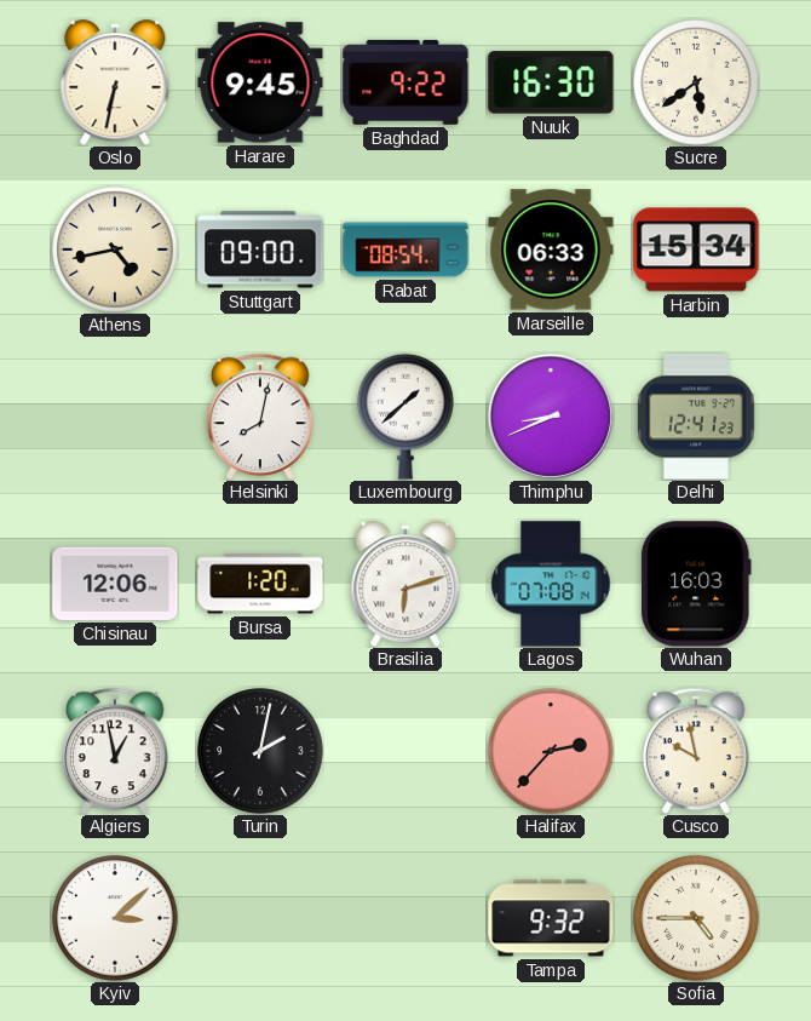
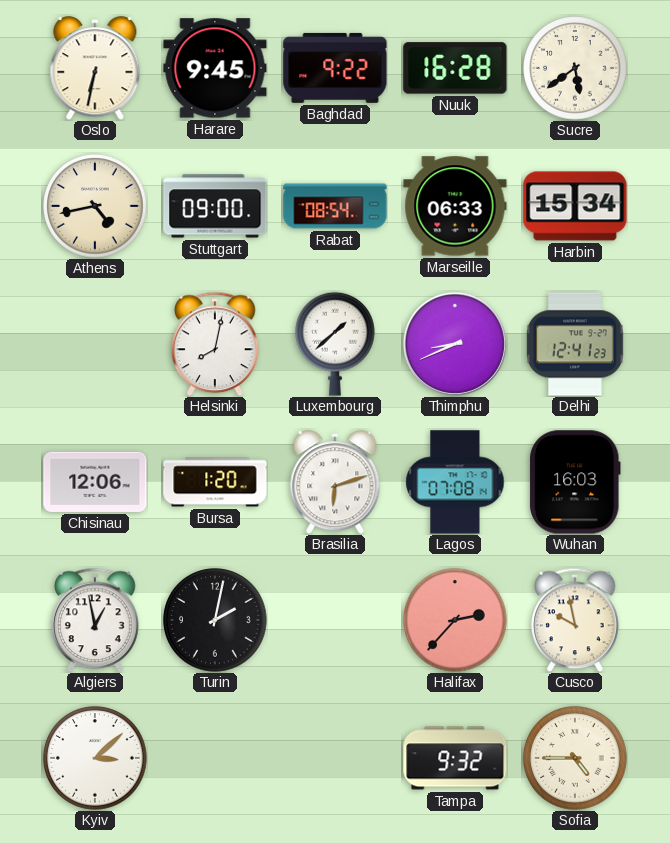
Nuuk: 16:30 -> 16:28 (455, 68)
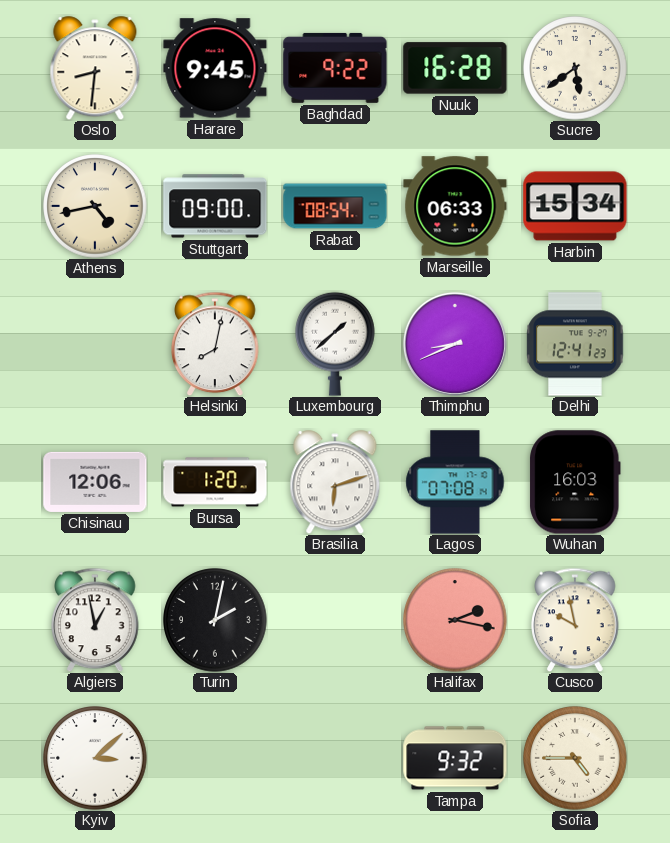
Oslo: 6:32 -> 8:31 (95, 68)
Halifax: 2:37 -> 2:17 (455, 620)
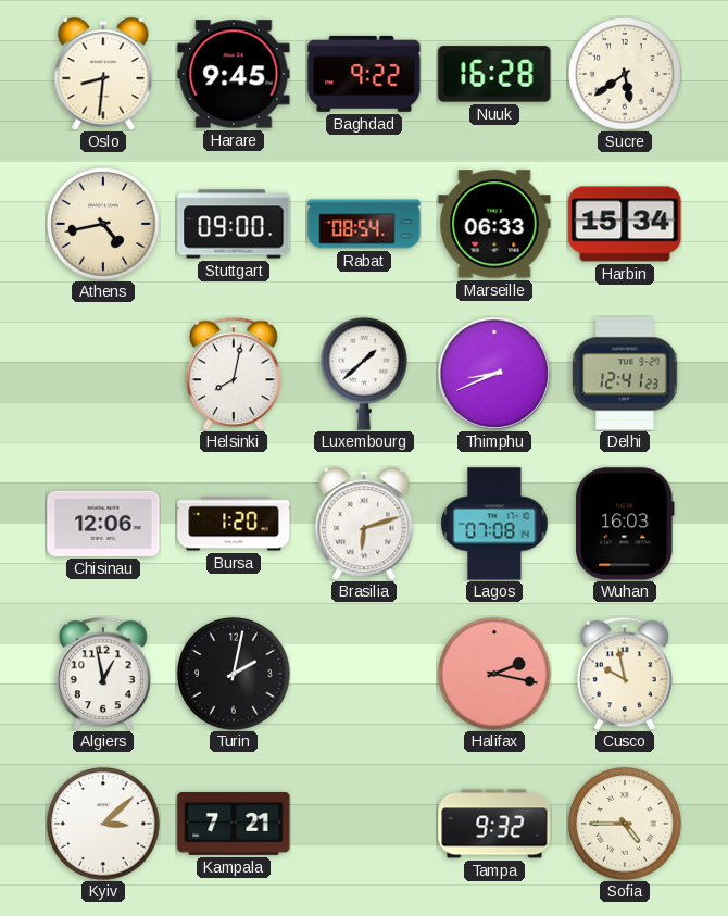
Kampala: none -> 7:21 (234, 824)
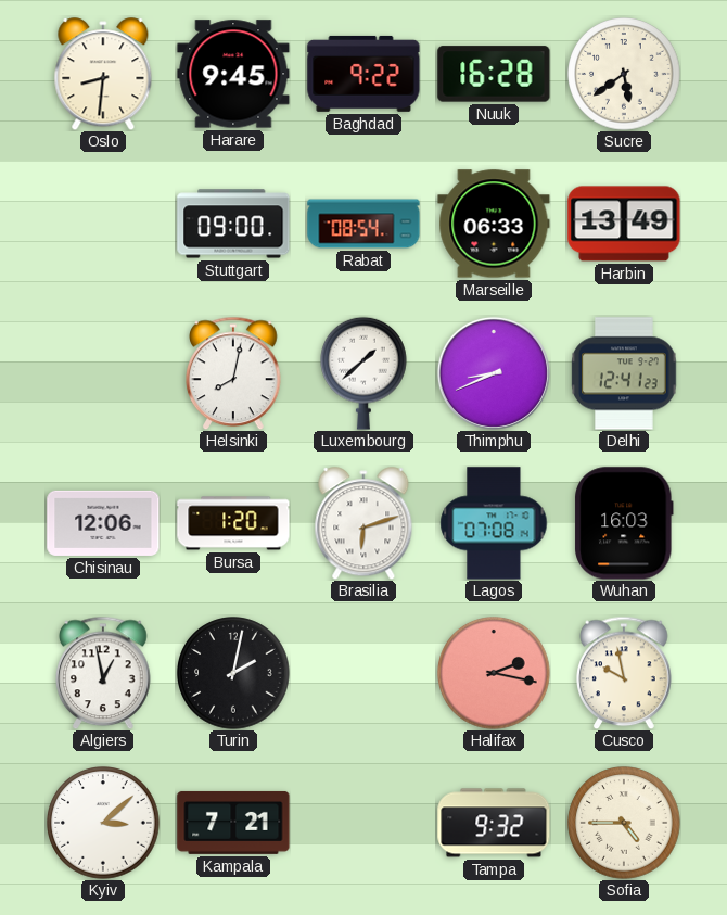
Athens: 4:43 -> none (103, 224)
Harbin: 15:34 -> 13:49 (624, 224)
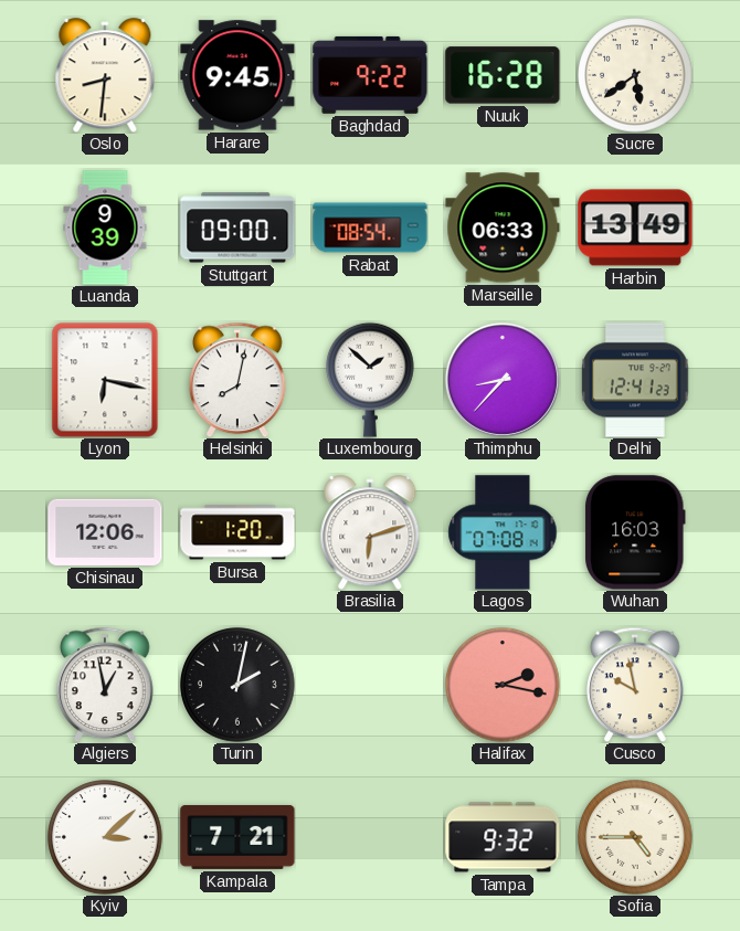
Luanda: none -> 9:39 (105, 228)
Lyon: none -> 6:17 (105, 380)
Luxembourg: 1:38 -> 1:52 (371, 380)
Thimphu: 8:41 -> 8:37 (503, 380)
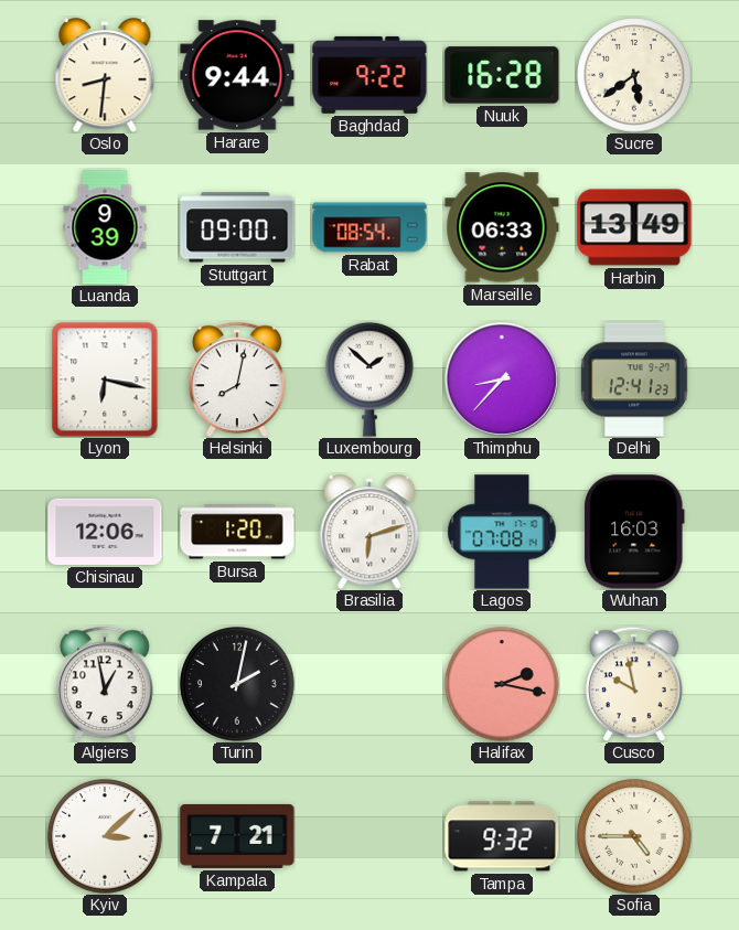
Harare: 9:45 -> 9:44 (237, 75)
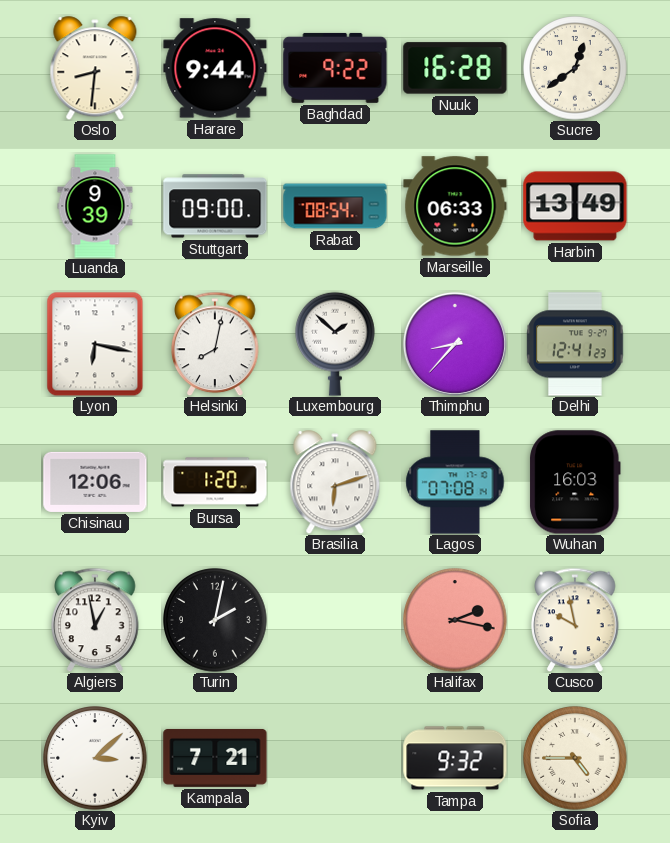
Sucre: 5:39 -> 12:39 (575, 68)
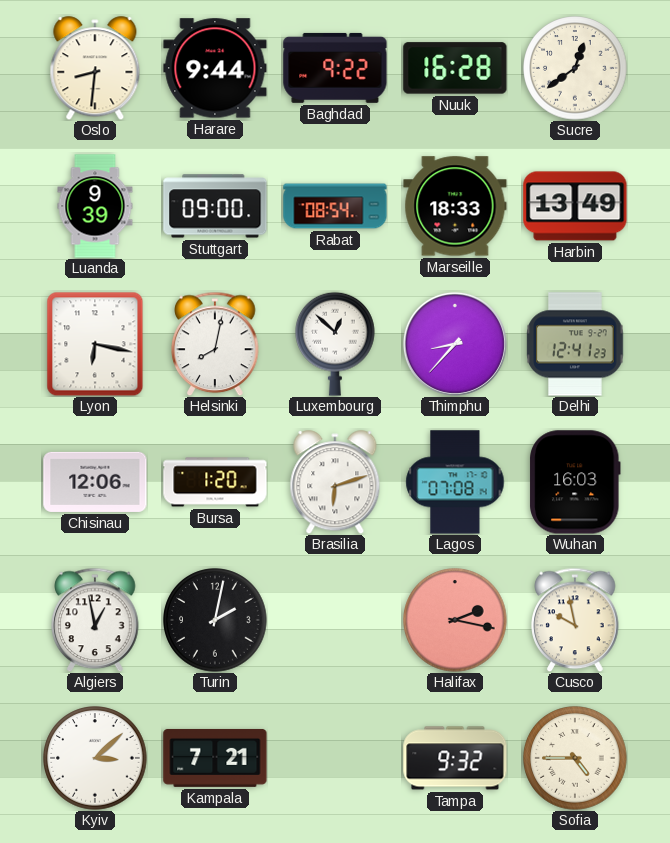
Marseille: 06:33 -> 18:33 (455, 206)
Luxembourg: 1:52 -> 12:52 (336, 344)
